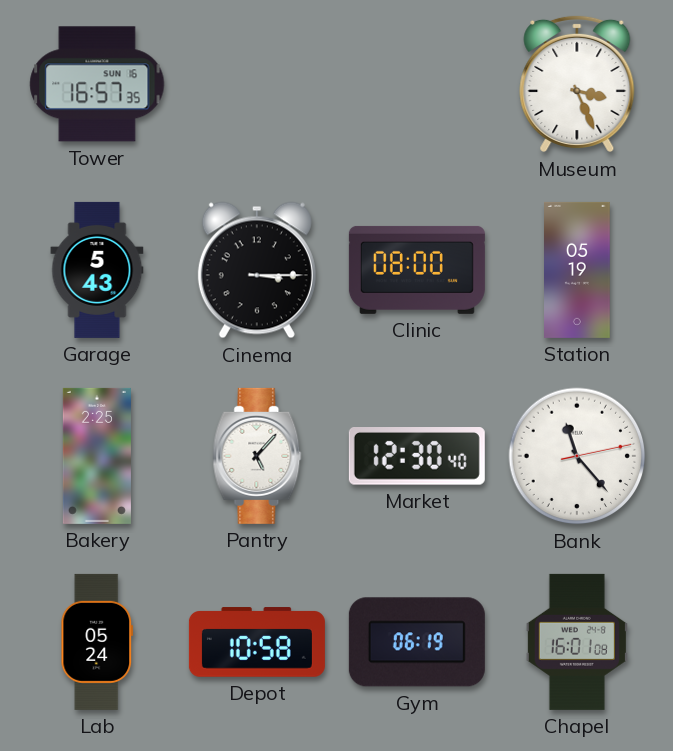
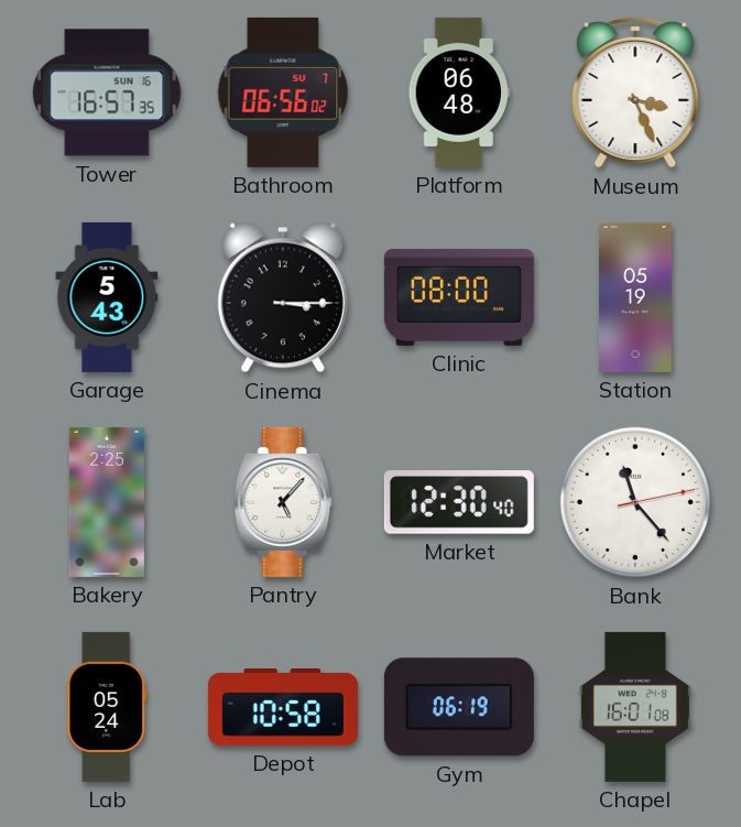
Bathroom: none -> 06:56 (283, 93)
Platform: none -> 06:48 (459, 93)
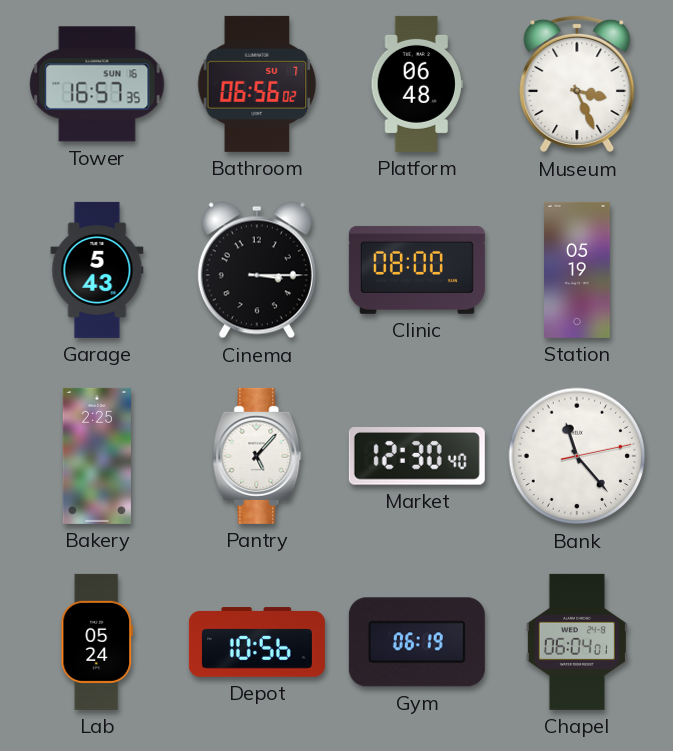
Depot: 10:58 -> 10:56 (257, 642)
Chapel: 16:01 -> 06:04 (577, 642)
